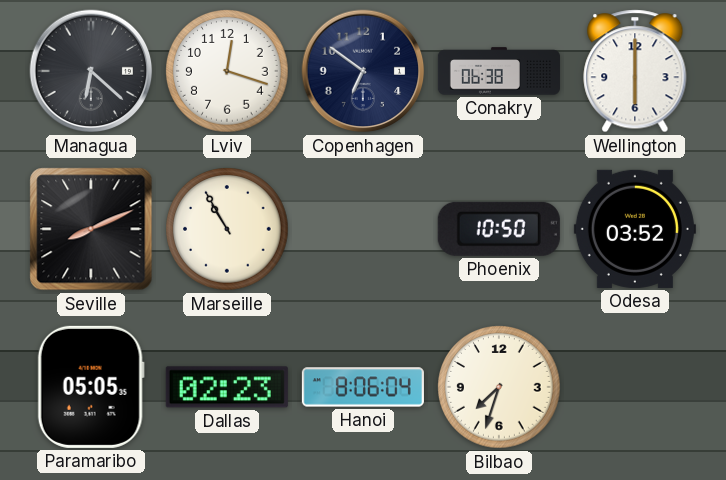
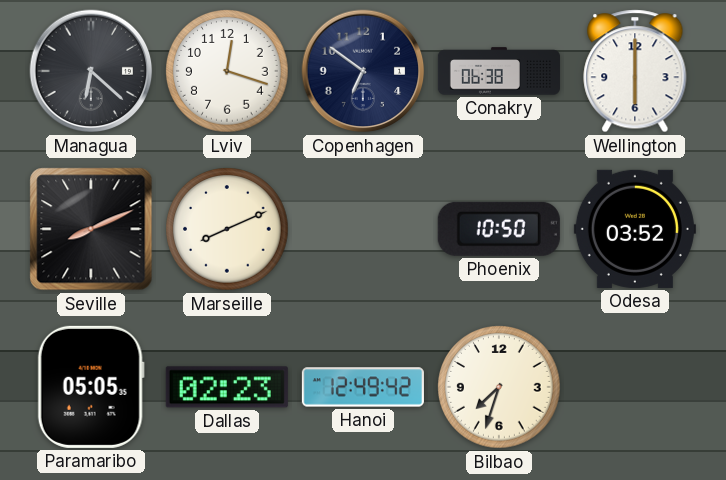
Marseille: 10:55 -> 8:11 (227, 229)
Hanoi: 8:06 -> 12:49 (363, 387)
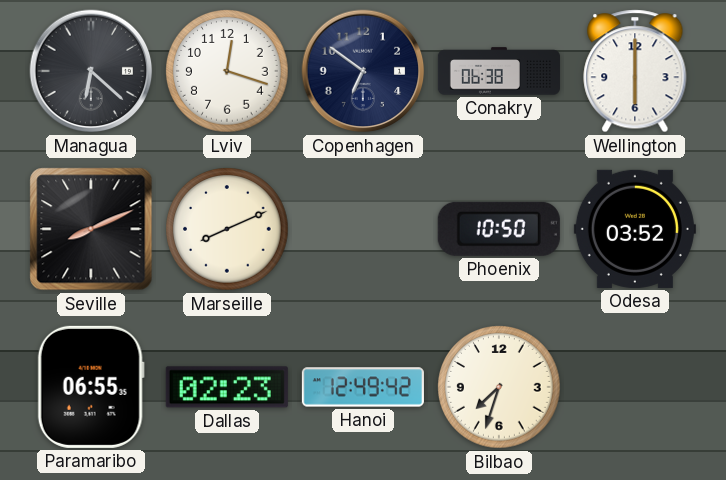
Paramaribo: 05:05 -> 06:55 (91, 387)
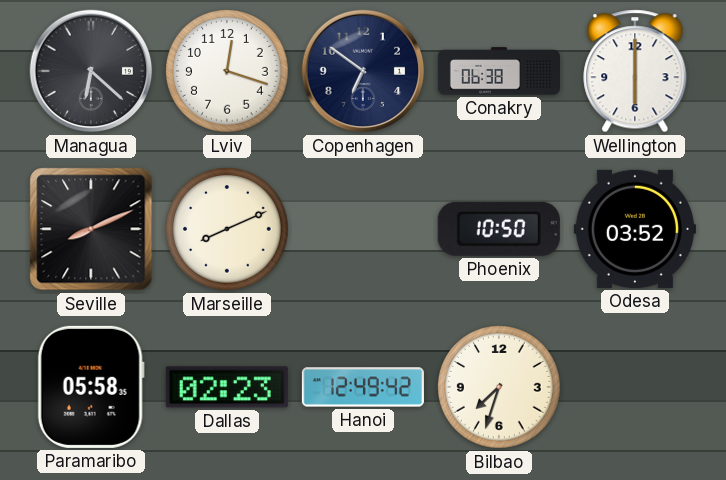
Paramaribo: 06:55 -> 05:58 (91, 387)
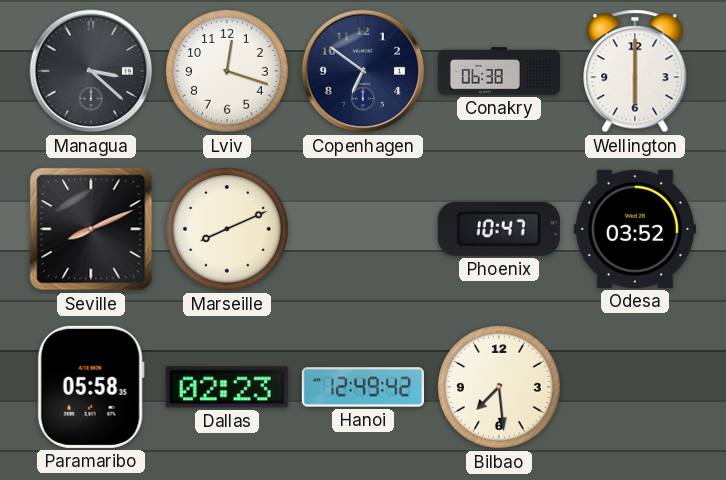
Managua: 6:22 -> 3:22 (91, 71)
Phoenix: 10:50 -> 10:47 (499, 229)
Bilbao: 7:33 -> 7:29 (499, 387)
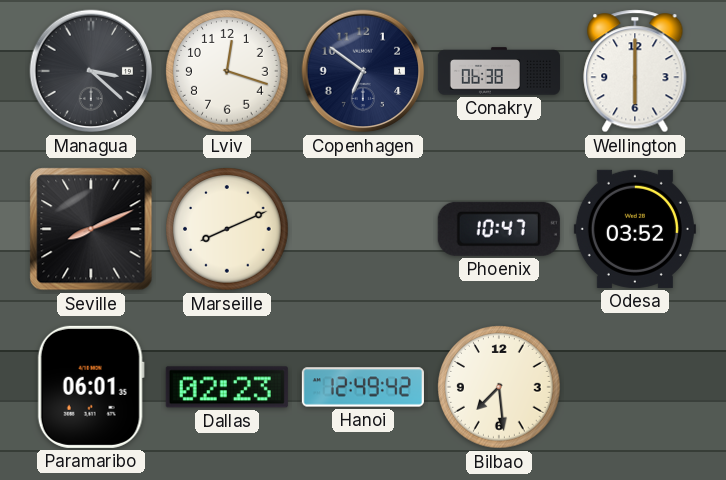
Paramaribo: 05:58 -> 06:01 (91, 387)
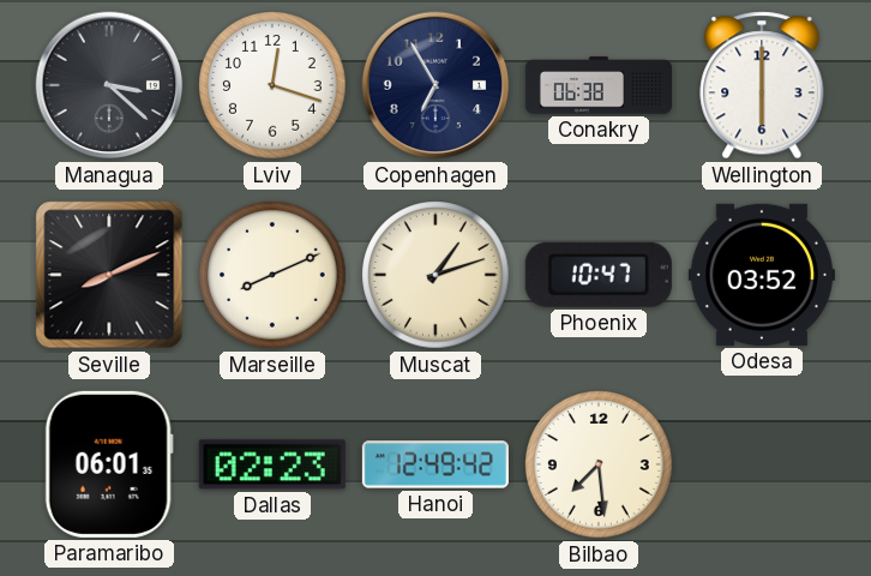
Copenhagen: 6:51 -> 6:55 (435, 85)
Muscat: none -> 1:12 (435, 275)
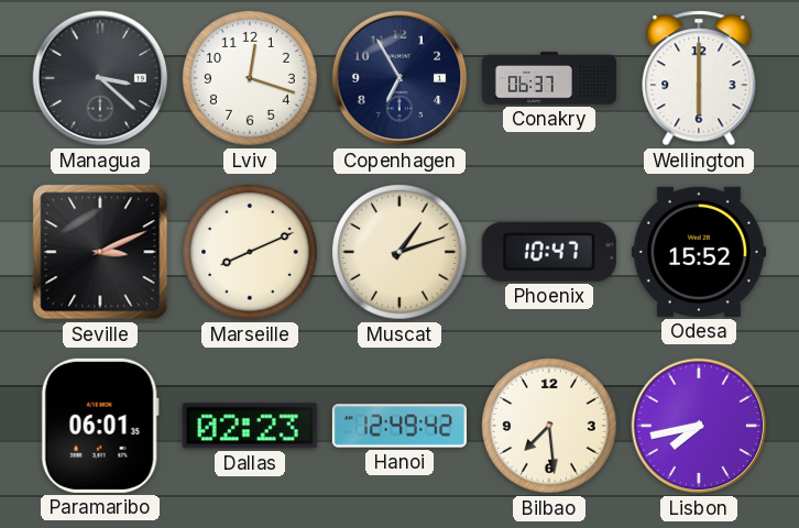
Conakry: 06:38 -> 06:37 (549, 78)
Seville: 8:11 -> 3:11 (100, 252)
Odesa: 03:52 -> 15:52 (699, 252)
Lisbon: none -> 7:43 (699, 426)
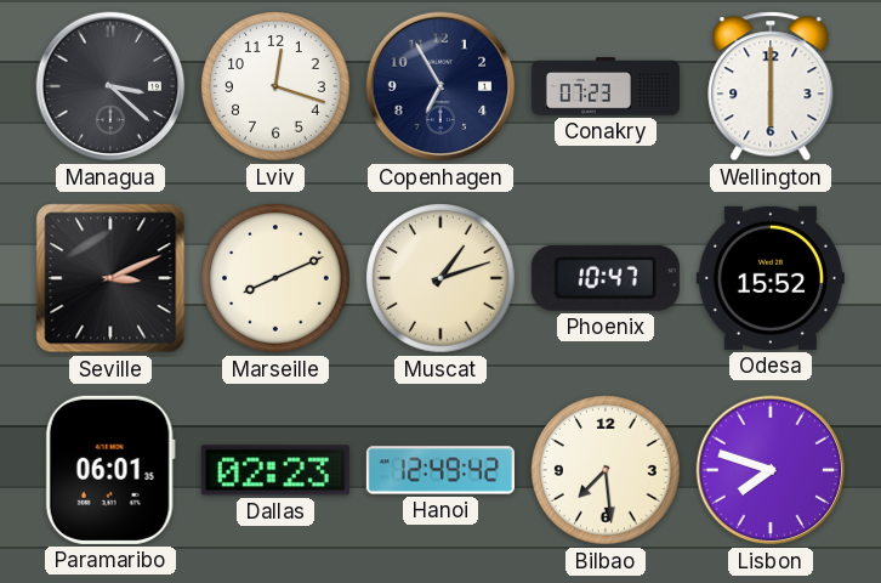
Conakry: 06:37 -> 07:23 (606, 86)
Lisbon: 7:43 -> 7:48 (771, 470)
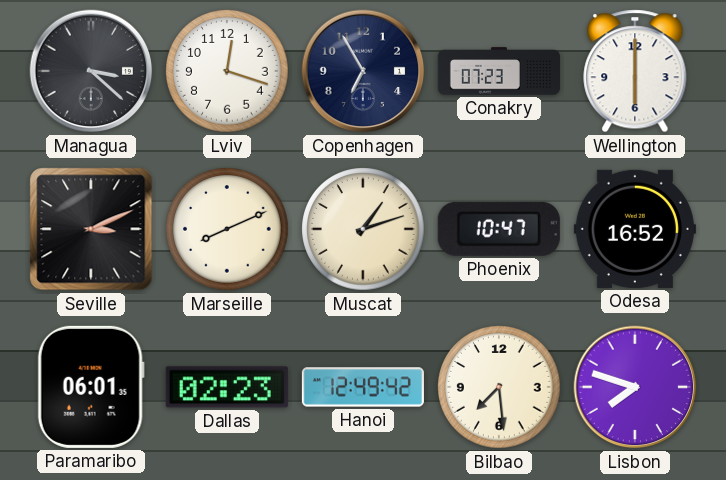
Odesa: 15:52 -> 16:52 (635, 229)
